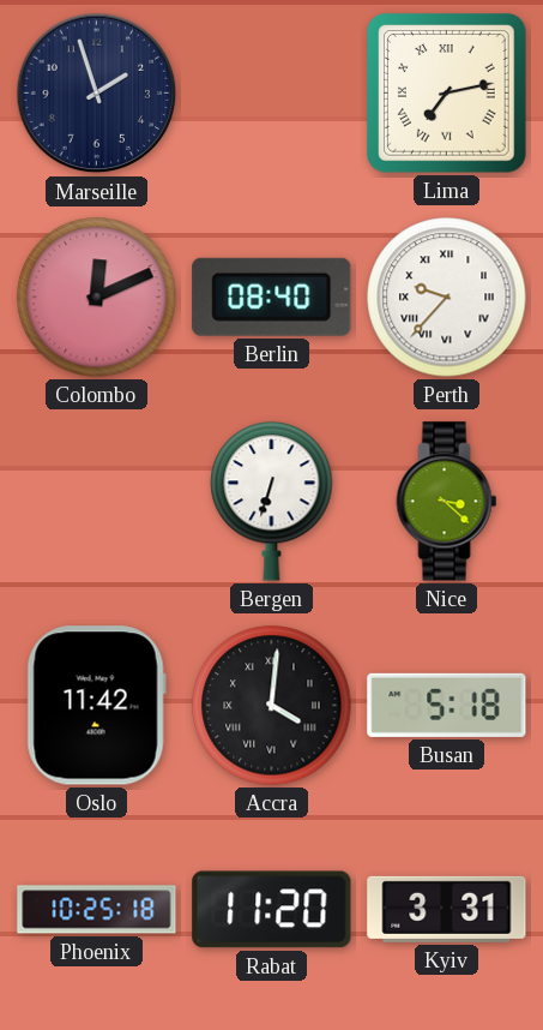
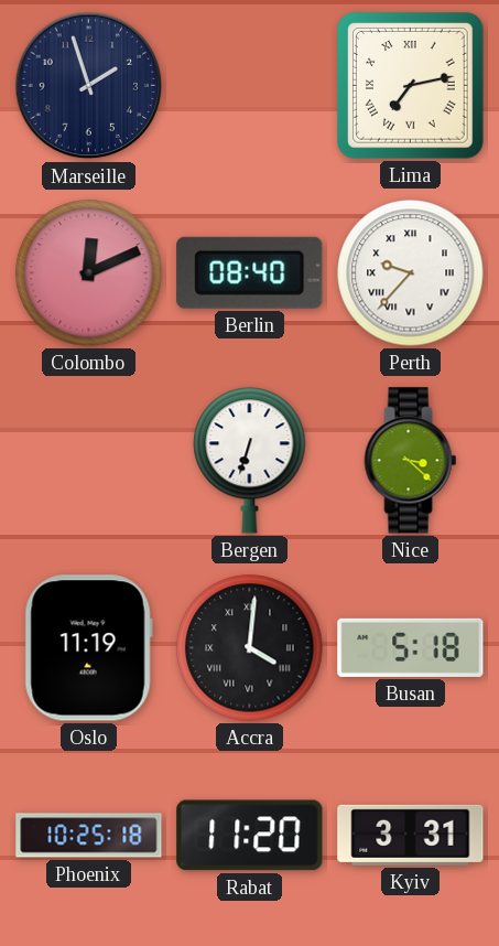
Oslo: 11:42 -> 11:19 (88, 648)
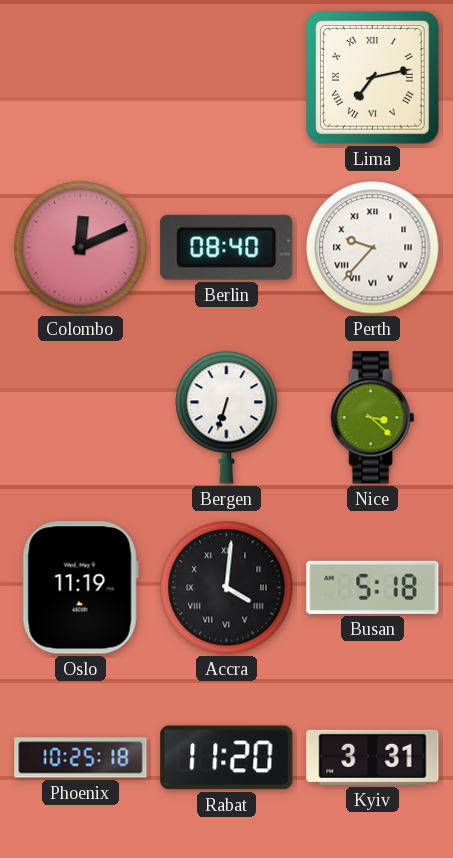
Marseille: 1:57 -> none (89, 86)
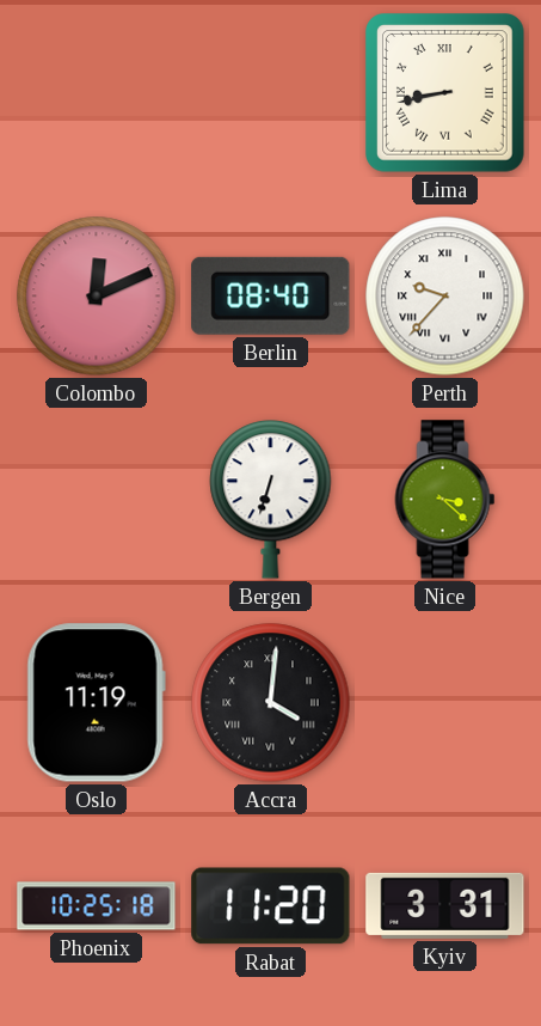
Lima: 7:13 -> 8:43 (445, 93)
Busan: 5:18 -> none (373, 587)
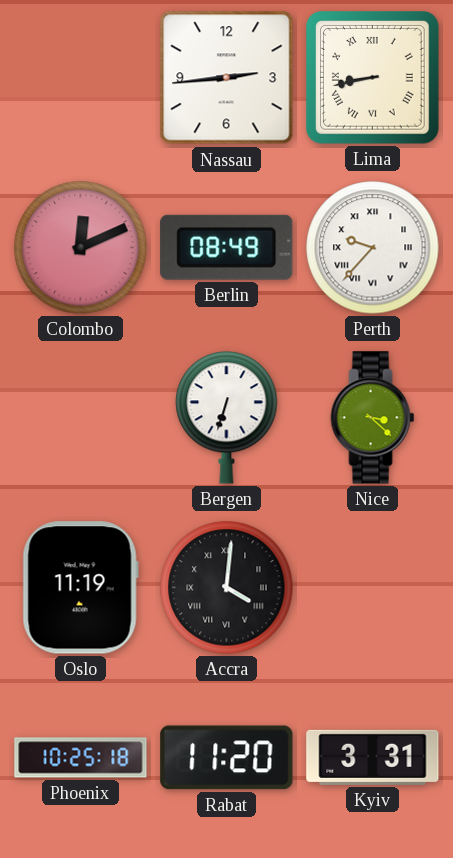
Nassau: none -> 2:44 (227, 78)
Berlin: 08:40 -> 08:49 (227, 247)
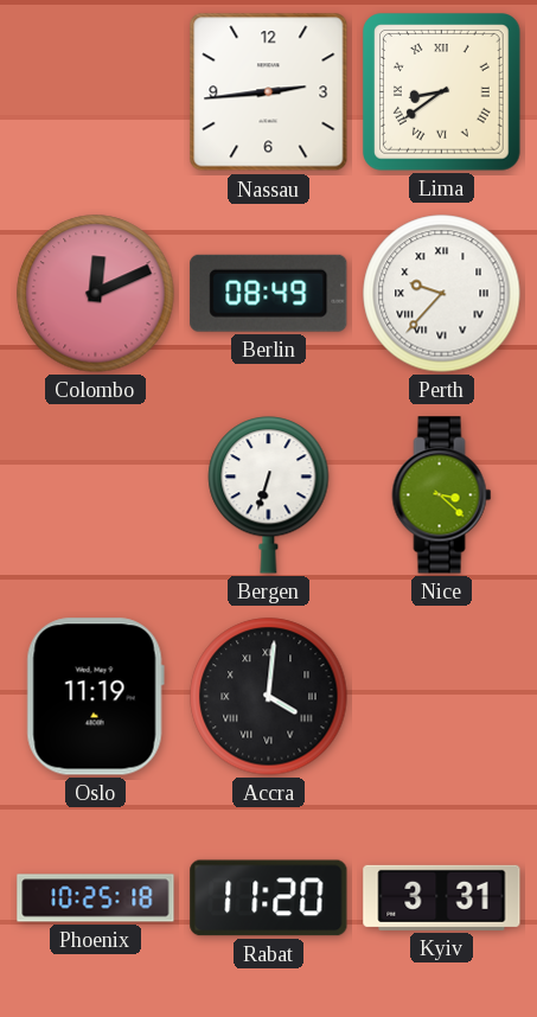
Lima: 8:43 -> 8:39 (442, 92)
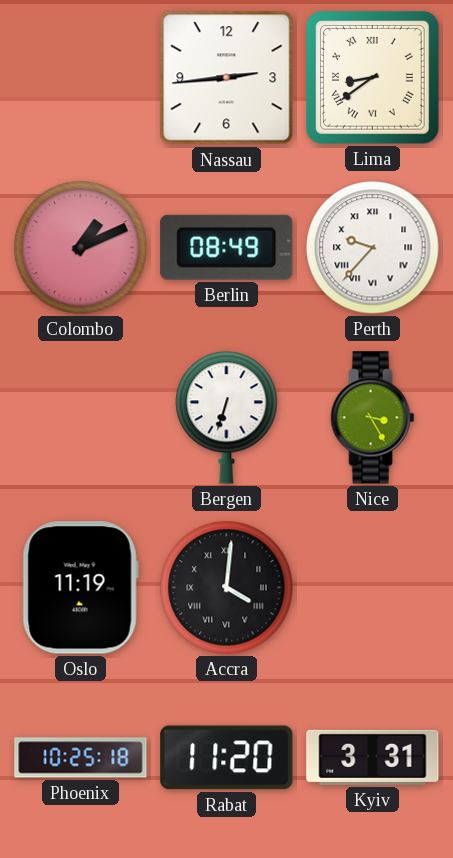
Colombo: 12:11 -> 1:11 (81, 248)
Nice: 3:22 -> 3:25 (373, 418)
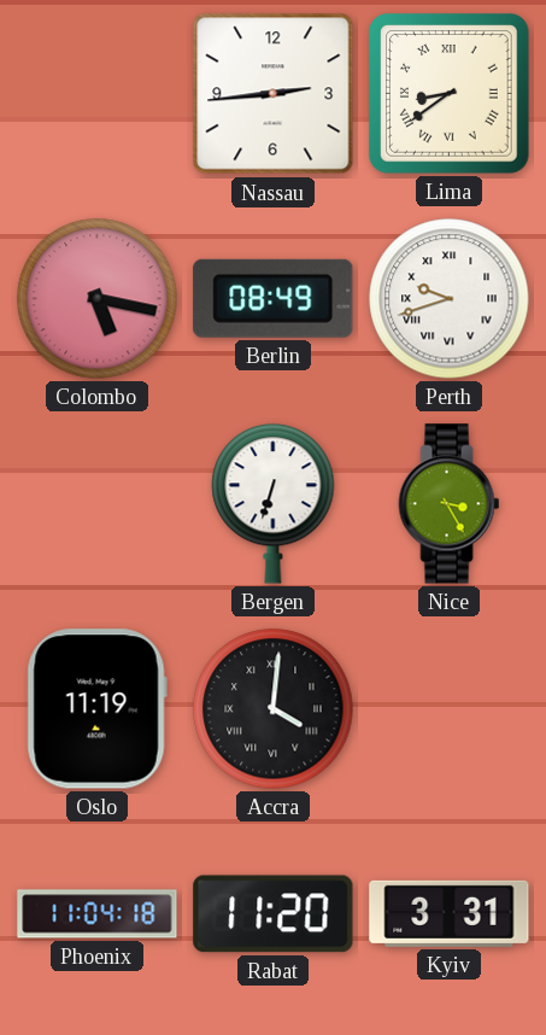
Colombo: 1:11 -> 5:17 (98, 299)
Perth: 9:37 -> 9:42 (450, 299)
Phoenix: 10:25 -> 11:04 (98, 914)
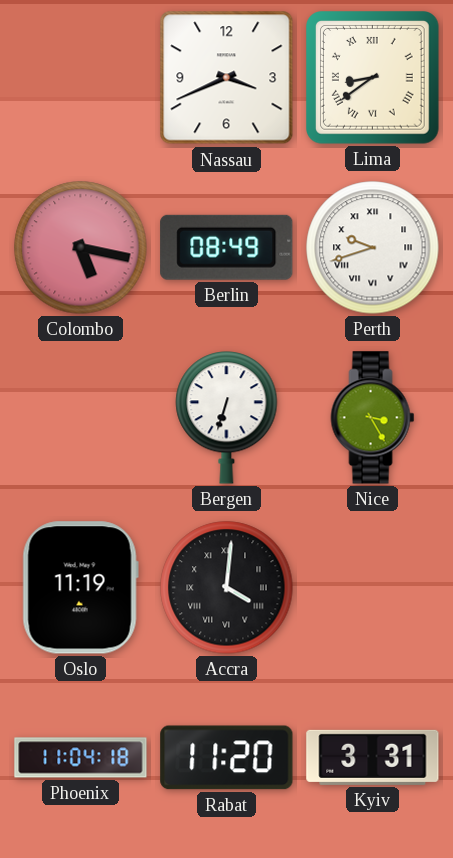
Nassau: 2:44 -> 3:41 (227, 78)
